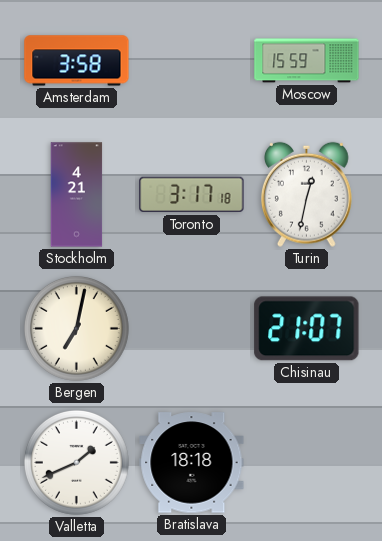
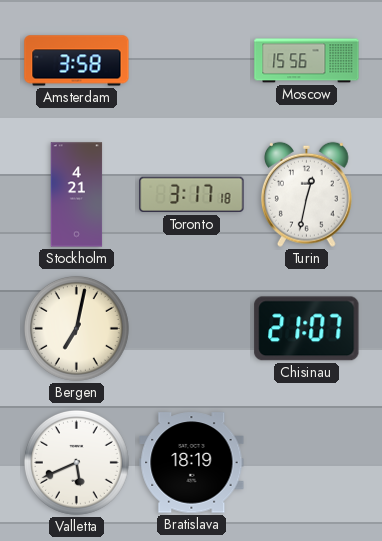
Moscow: 15:59 -> 15:56 (307, 61)
Valletta: 1:41 -> 5:41 (76, 462)
Bratislava: 18:18 -> 18:19 (192, 463)
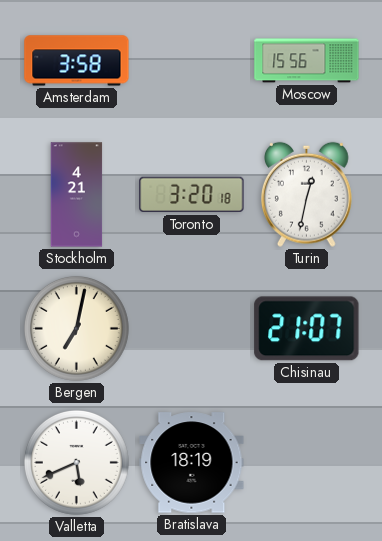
Toronto: 3:17 -> 3:20 (192, 195)
